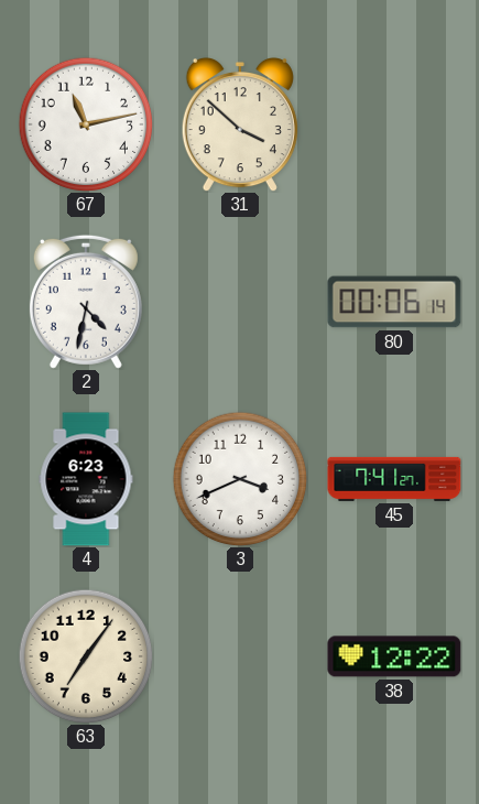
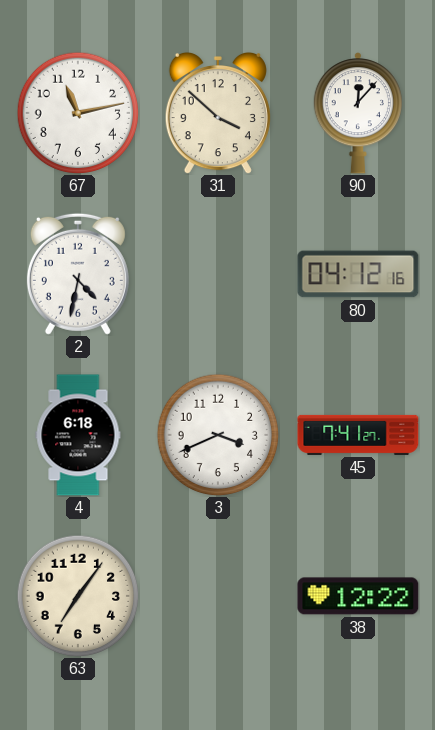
90: none -> 12:07 (358, 113)
80: 00:06 -> 04:12 (358, 274)
4: 6:23 -> 6:18 (78, 435)
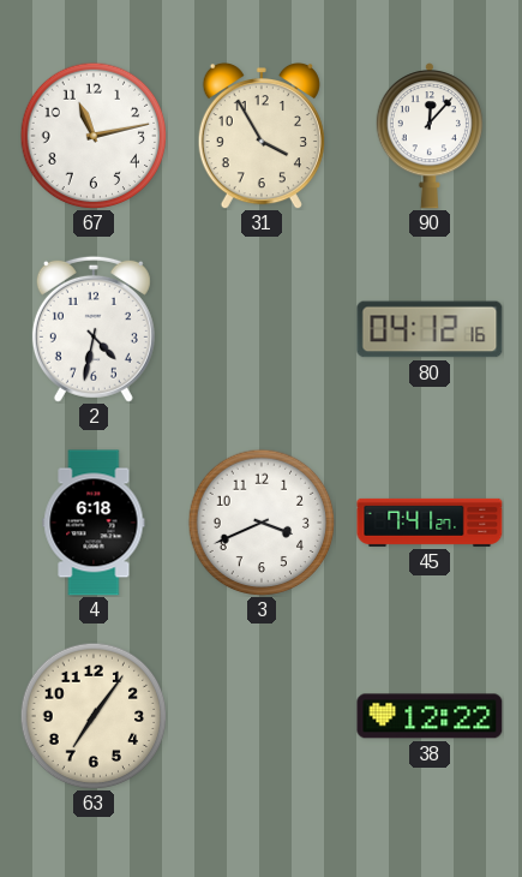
31: 3:52 -> 3:55 (262, 136)
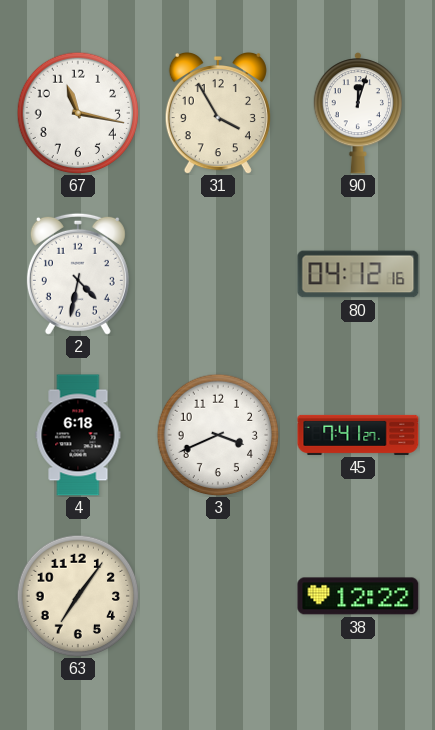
67: 11:13 -> 11:17 (78, 113)
90: 12:07 -> 12:03 (358, 113)
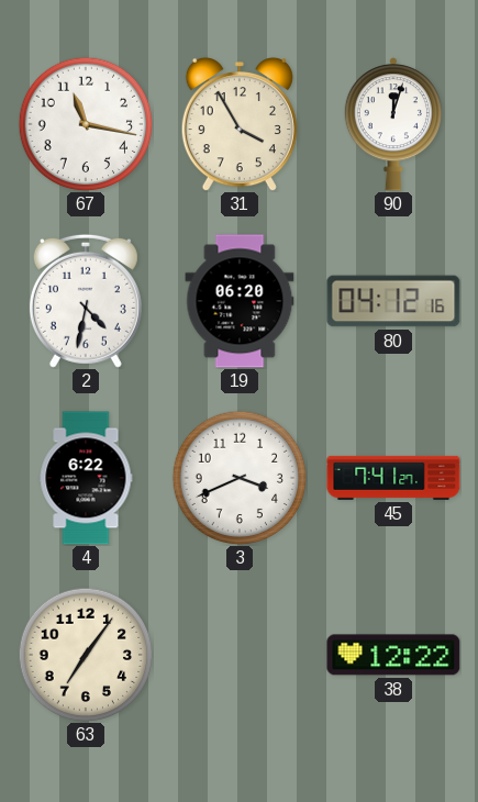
19: none -> 06:20 (240, 301)
4: 6:18 -> 6:22 (86, 478)
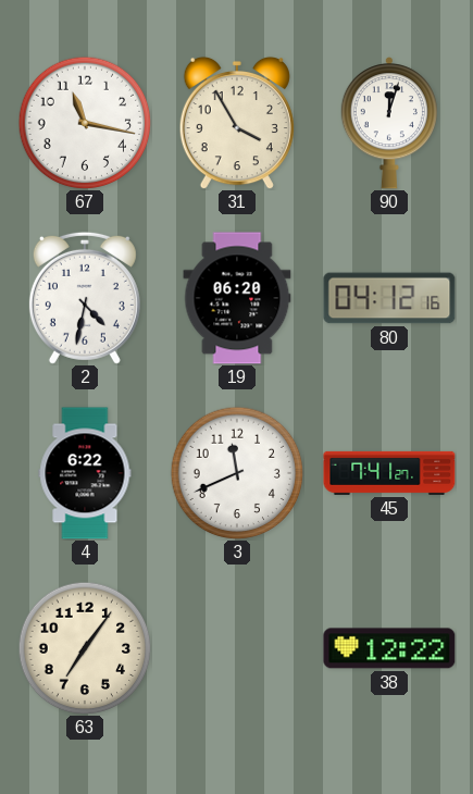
3: 3:41 -> 11:41 (237, 473)
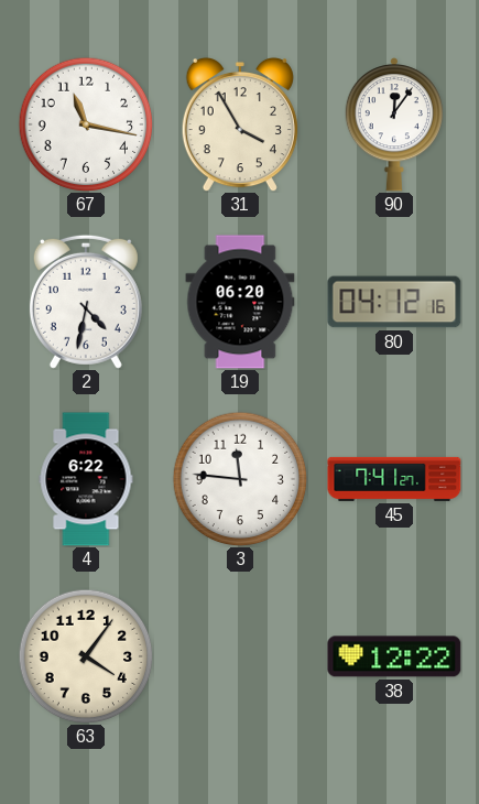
90: 12:03 -> 12:06 (394, 124)
3: 11:41 -> 11:46 (240, 479)
63: 7:06 -> 4:06 (86, 656)
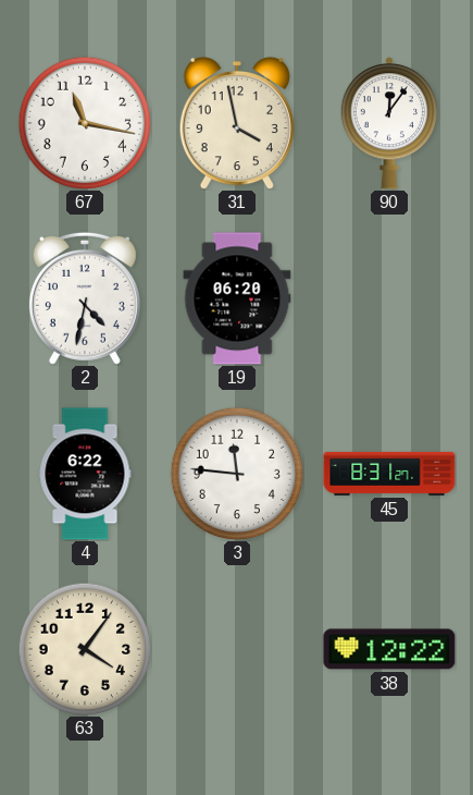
31: 3:55 -> 3:58 (237, 123)
80: 04:12 -> none (394, 302)
45: 7:41 -> 8:31 (389, 474)
